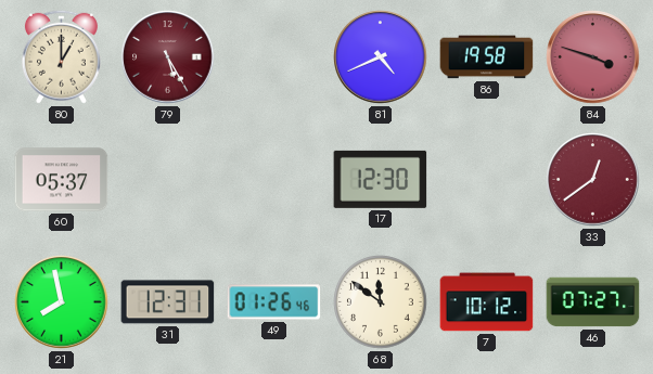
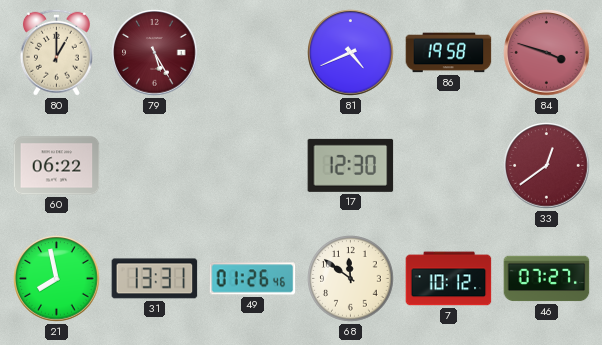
60: 05:37 -> 06:22 (57, 166)
31: 12:31 -> 13:31 (155, 279)
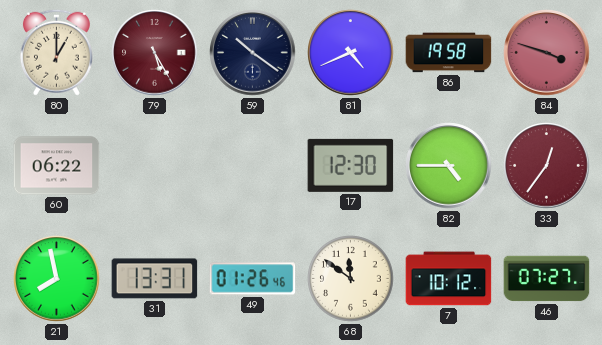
59: none -> 10:21 (253, 53)
82: none -> 4:45 (449, 166)
33: 12:39 -> 12:36 (547, 166)
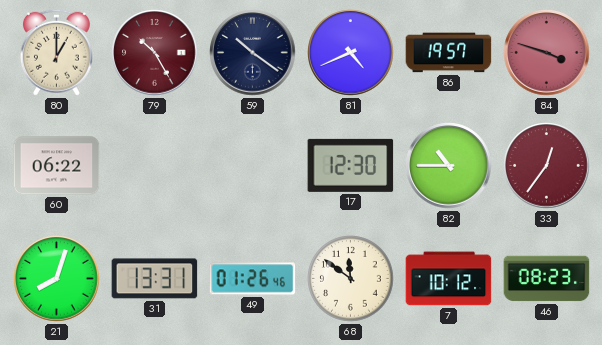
79: 5:25 -> 10:25 (155, 53)
86: 19:58 -> 19:57 (449, 53)
82: 4:45 -> 10:45 (449, 166)
21: 7:58 -> 8:03 (57, 279)
46: 07:27 -> 08:23 (547, 279)
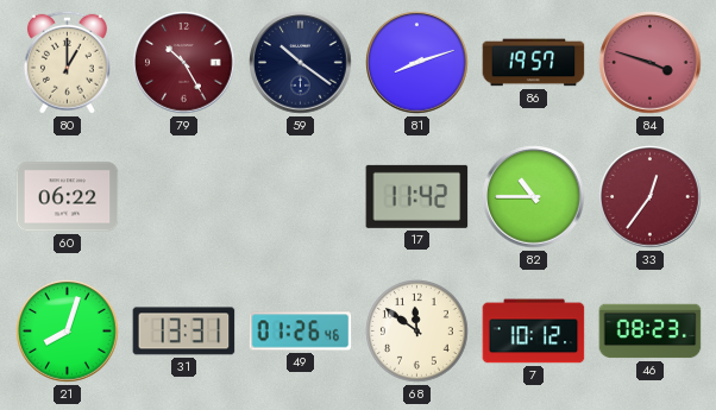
81: 4:41 -> 8:12 (417, 63)
17: 12:30 -> 11:42 (417, 196)
